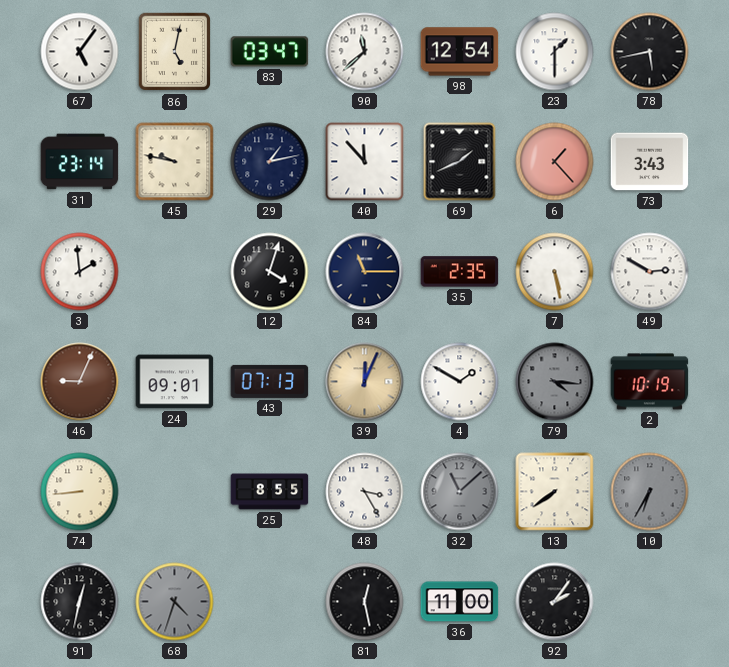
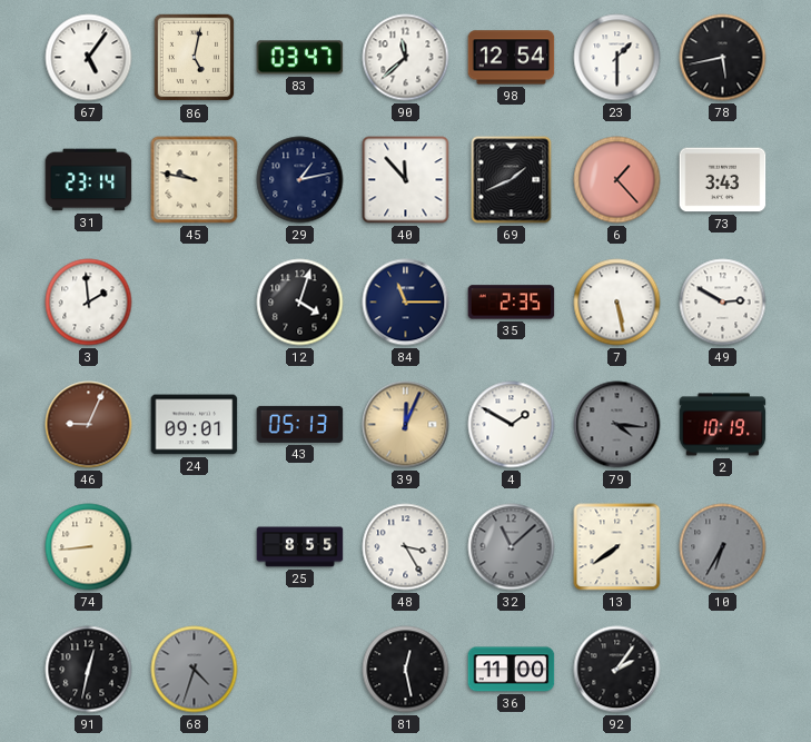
43: 07:13 -> 05:13 (300, 424)
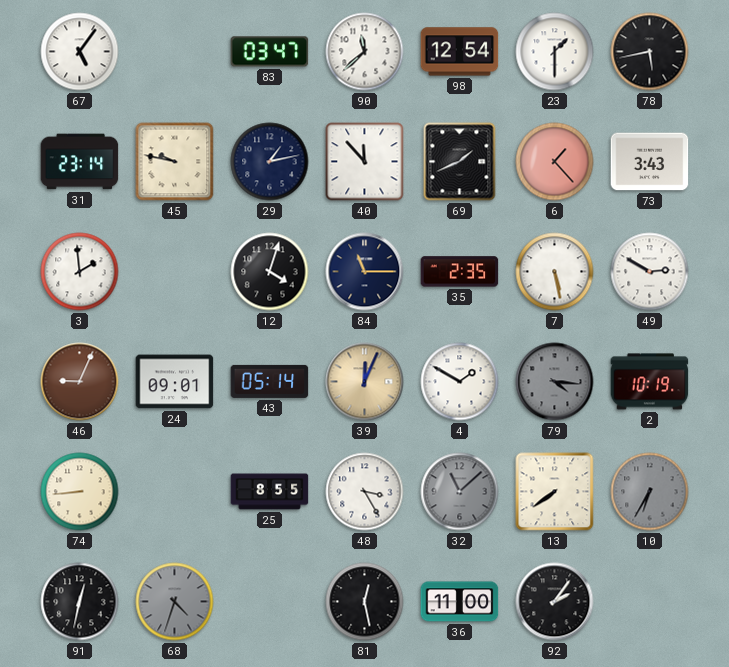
86: 5:02 -> none (195, 58)
43: 05:13 -> 05:14 (270, 381)
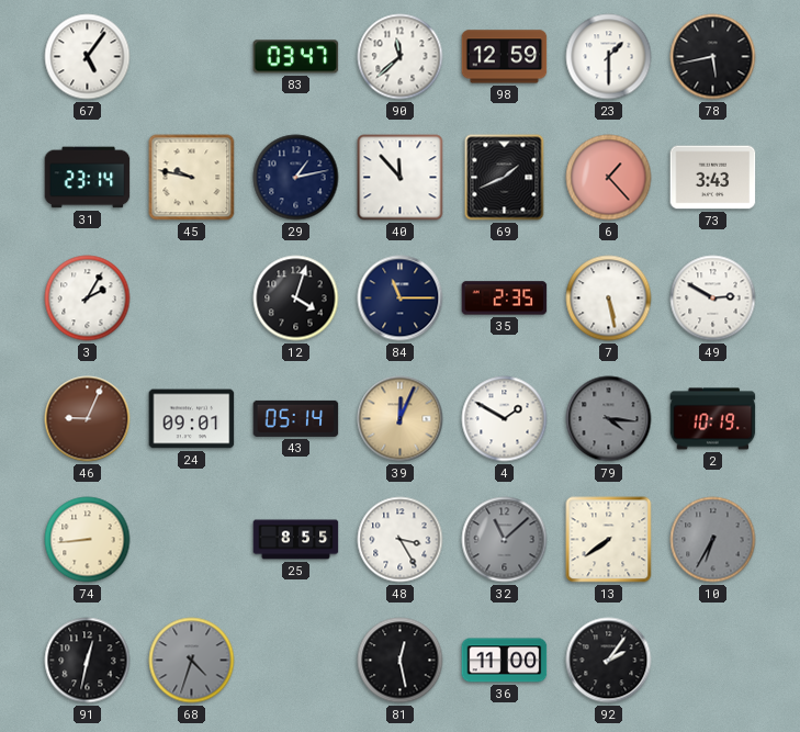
98: 12:54 -> 12:59 (505, 57)
3: 1:59 -> 2:05 (88, 299)
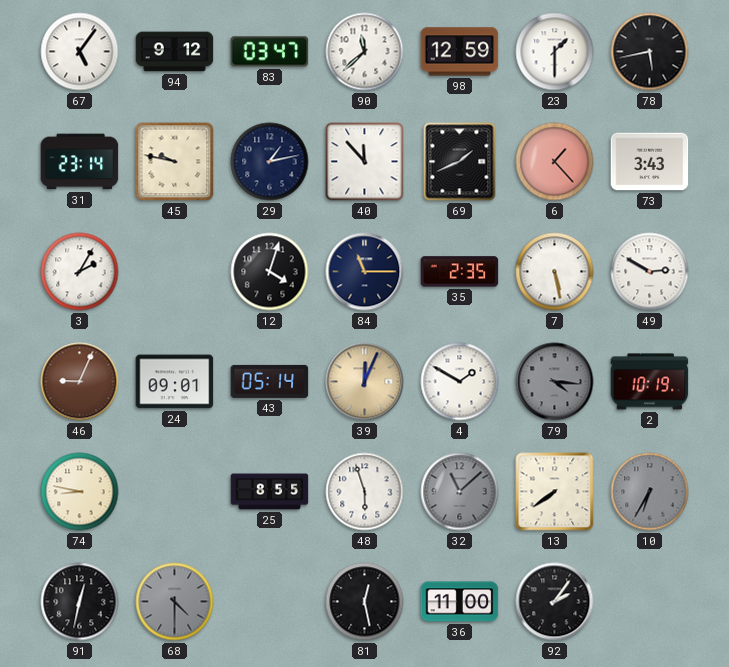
94: none -> 9:12 (175, 52)
74: 8:44 -> 8:47 (80, 492)
48: 3:25 -> 5:57 (365, 492)
68: 4:33 -> 4:30 (175, 602)
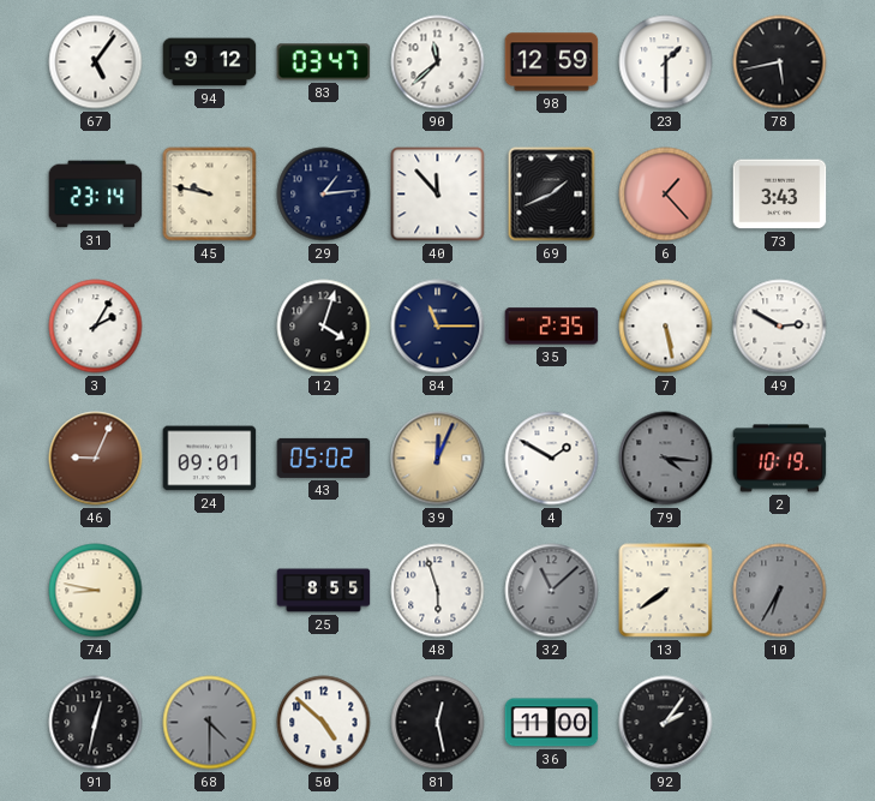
29: 1:13 -> 1:14 (324, 195)
43: 05:14 -> 05:02 (324, 458)
50: none -> 4:52 (324, 723)
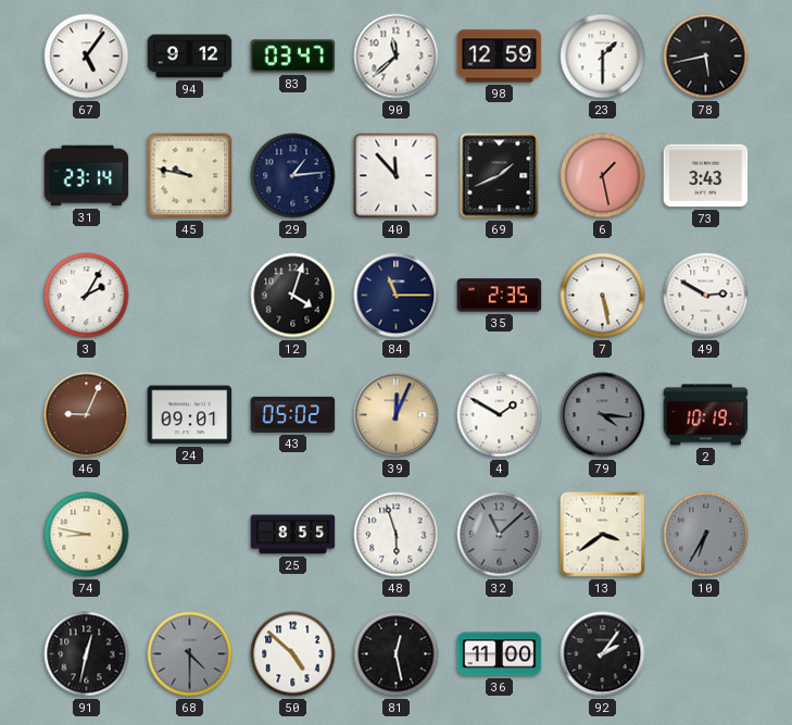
6: 1:23 -> 1:28 (603, 176)
13: 7:39 -> 3:39 (603, 535)
